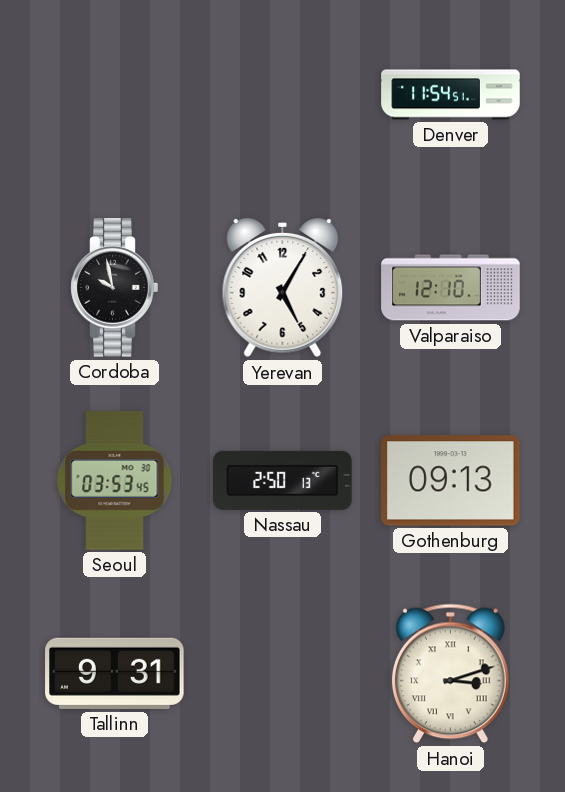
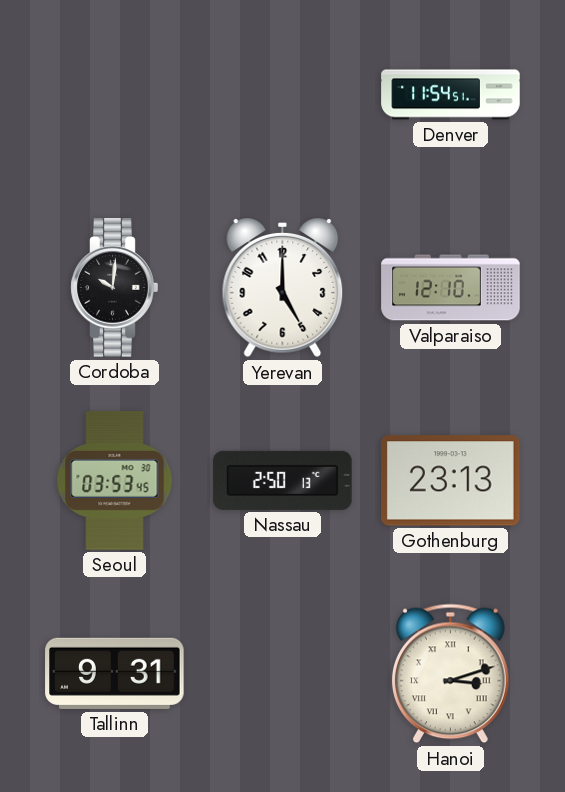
Cordoba: 9:58 -> 10:01 (115, 288)
Yerevan: 5:05 -> 5:00 (283, 289)
Gothenburg: 09:13 -> 23:13 (451, 481)
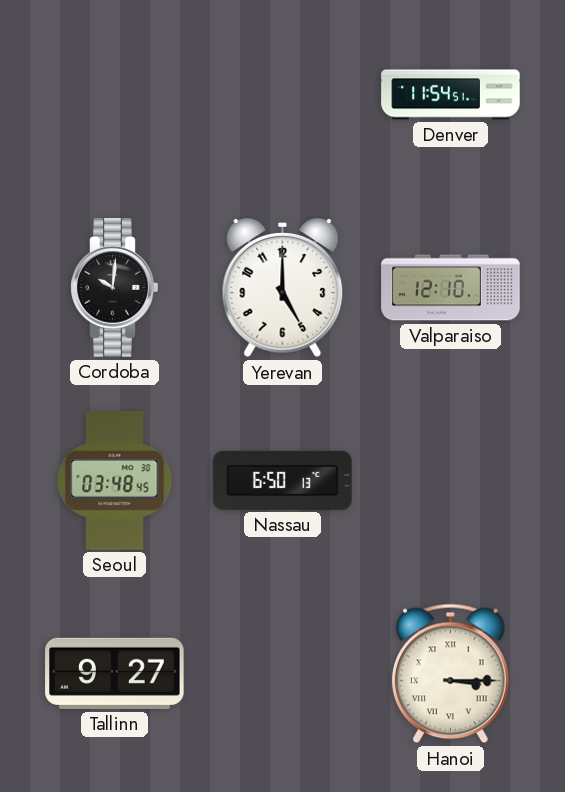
Seoul: 03:53 -> 03:48 (115, 481)
Nassau: 2:50 -> 6:50 (283, 480)
Gothenburg: 23:13 -> none (451, 481)
Tallinn: 9:31 -> 9:27 (115, 673)
Hanoi: 3:12 -> 3:15 (451, 674)
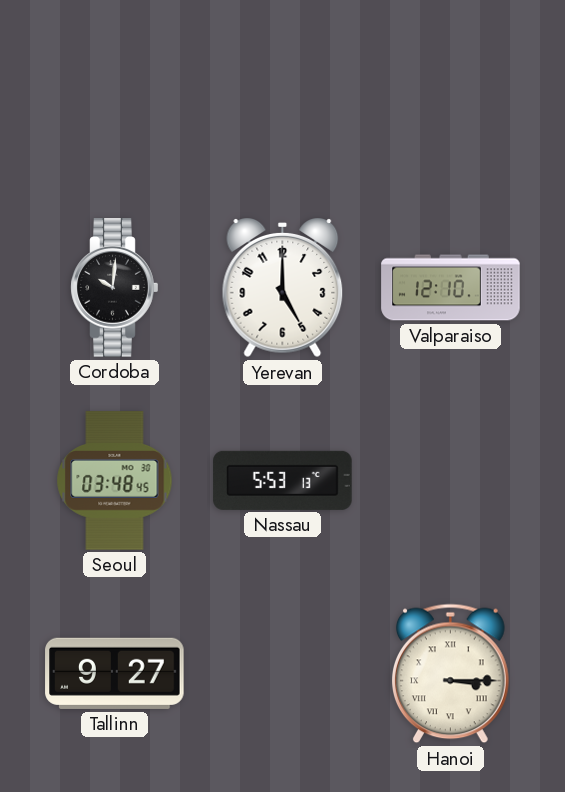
Denver: 11:54 -> none (451, 95)
Nassau: 6:50 -> 5:53 (283, 480)
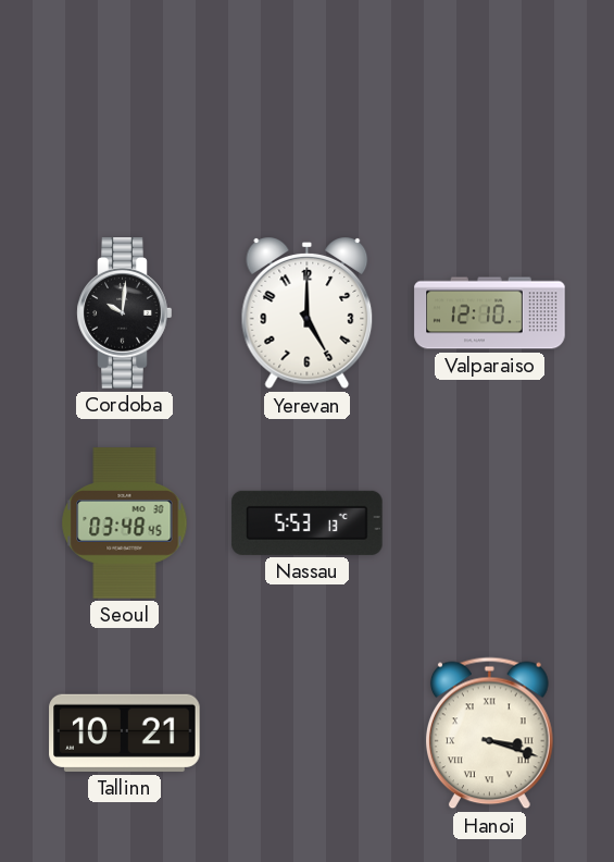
Tallinn: 9:27 -> 10:21 (125, 732)
Hanoi: 3:15 -> 3:18 (490, 734)
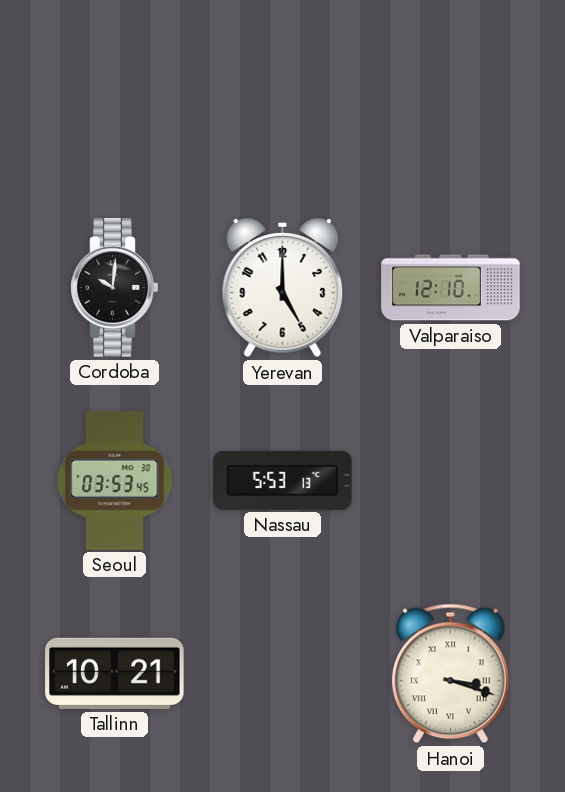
Seoul: 03:48 -> 03:53 (115, 481)
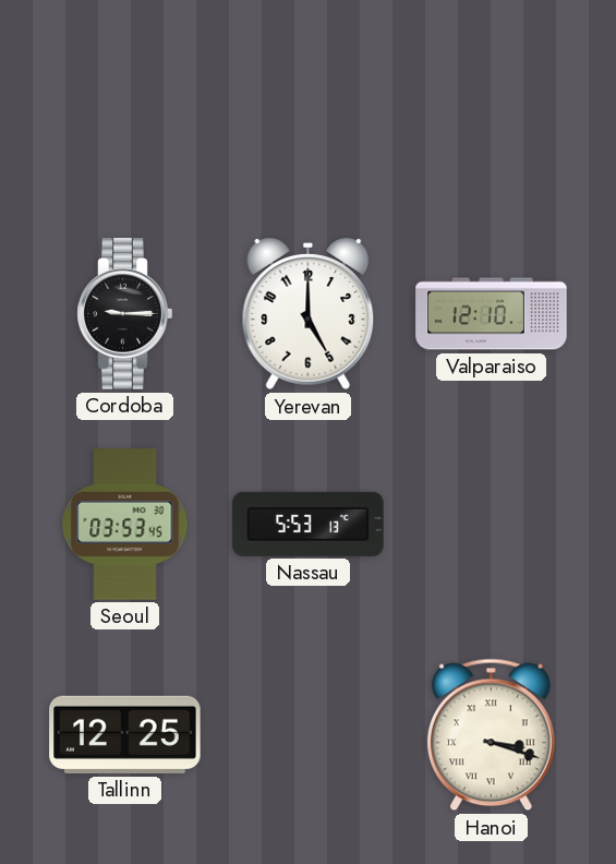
Cordoba: 10:01 -> 9:15 (125, 314)
Tallinn: 10:21 -> 12:25 (125, 734)
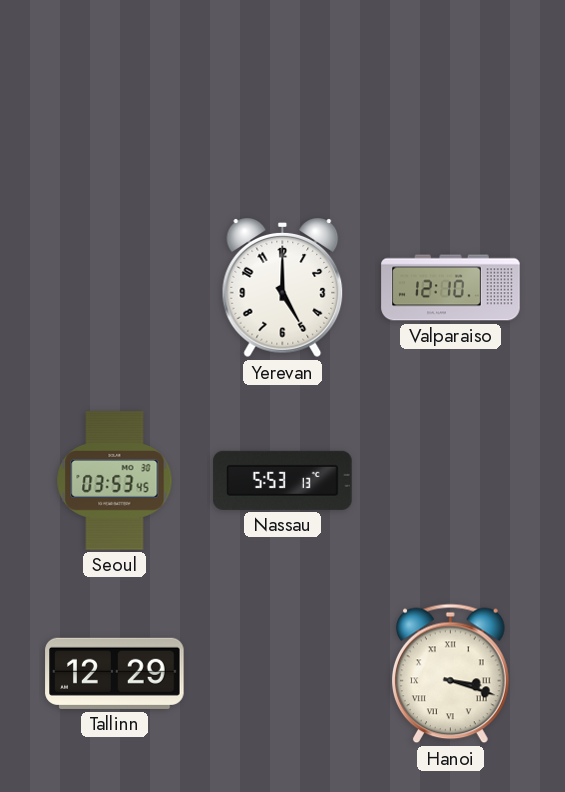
Cordoba: 9:15 -> none (125, 314)
Tallinn: 12:25 -> 12:29 (115, 673)
